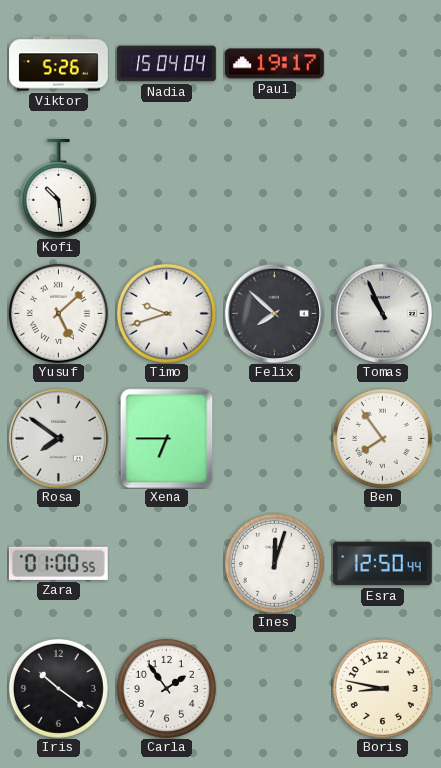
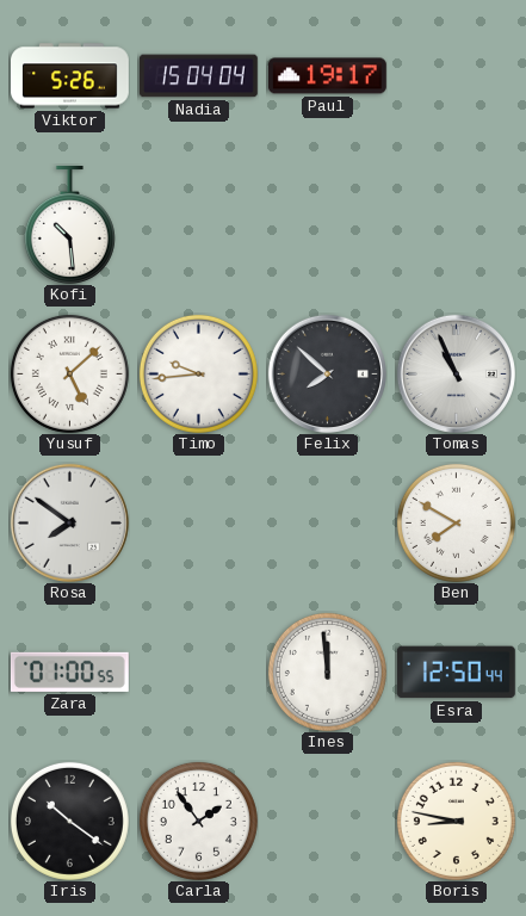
Timo: 9:42 -> 9:44 (198, 373)
Xena: 6:45 -> none (167, 438)
Ben: 7:54 -> 7:50 (456, 522)
Ines: 12:03 -> 11:59 (327, 671)
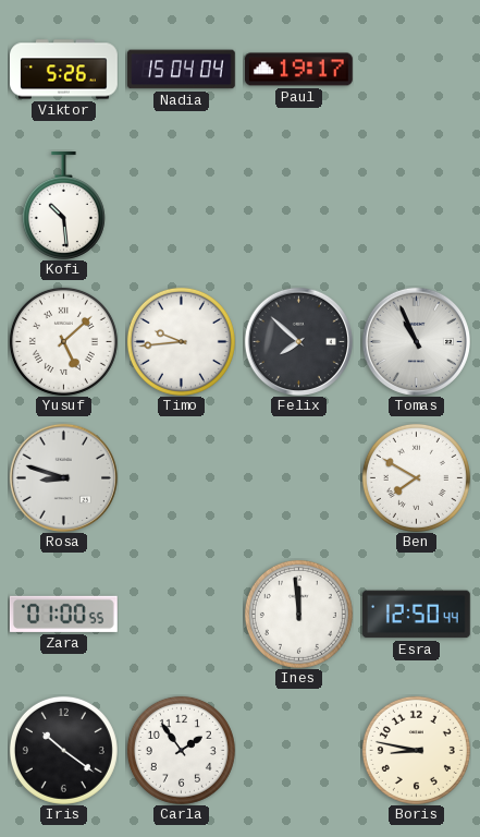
Rosa: 7:51 -> 8:48 (63, 477)
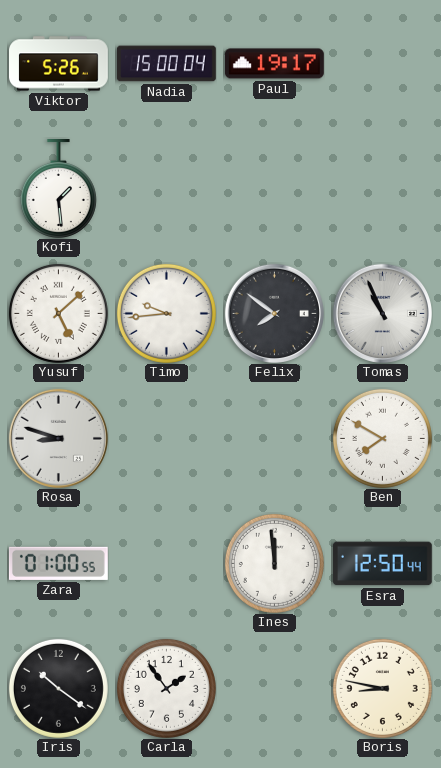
Nadia: 15:04 -> 15:00 (167, 64)
Kofi: 10:29 -> 1:29 (58, 189)
Felix: 7:52 -> 7:51 (274, 313)
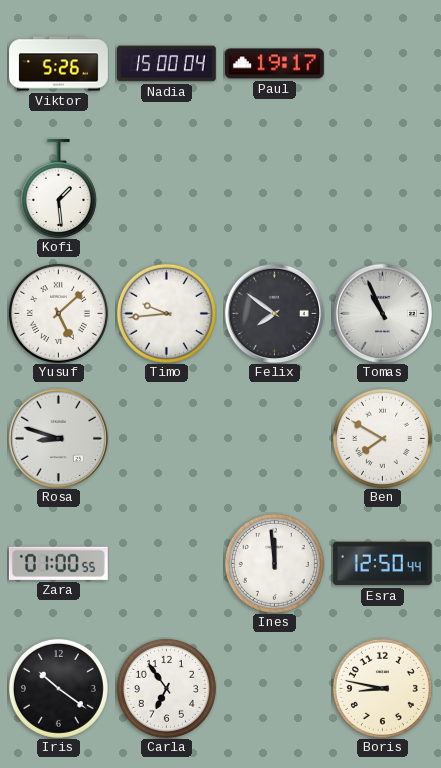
Carla: 1:54 -> 6:54 (166, 688)
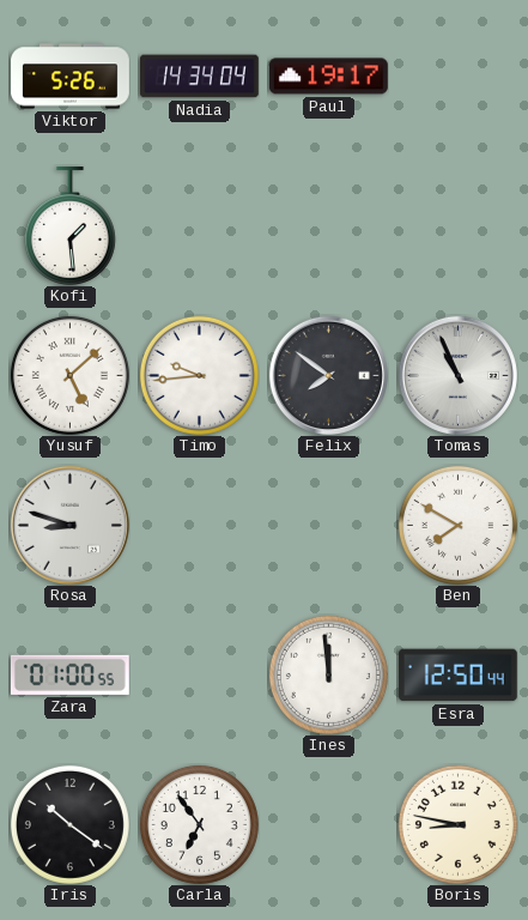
Nadia: 15:00 -> 14:34 (200, 77)
